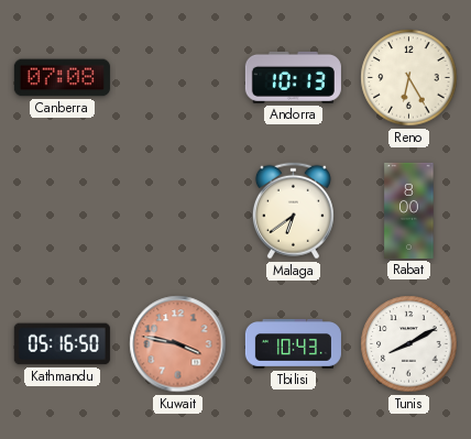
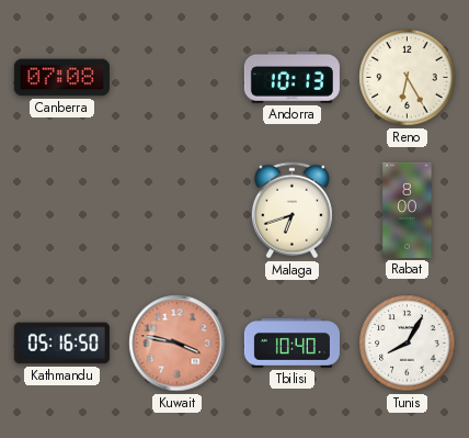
Malaga: 6:39 -> 6:42 (291, 211)
Tbilisi: 10:43 -> 10:40 (291, 344)
Tunis: 8:10 -> 8:05 (408, 344)
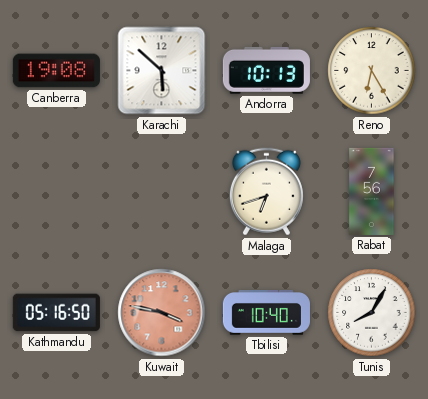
Canberra: 07:08 -> 19:08 (56, 71)
Karachi: none -> 5:52 (162, 71)
Rabat: 8:00 -> 7:56 (372, 191)
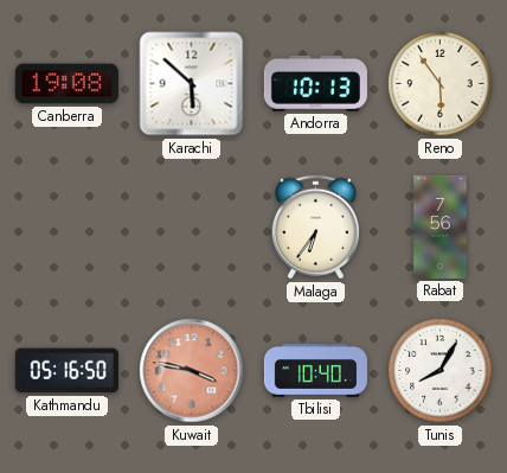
Reno: 6:25 -> 5:54 (441, 84)
Malaga: 6:42 -> 6:36 (315, 228)
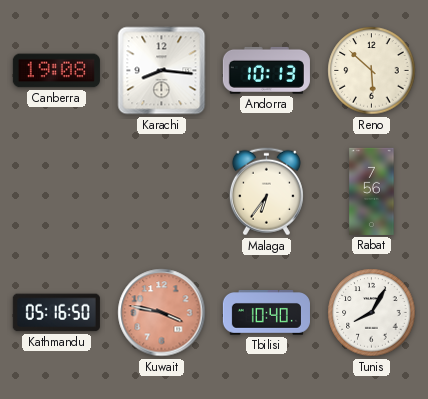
Karachi: 5:52 -> 8:16 (162, 71)
Reno: 5:54 -> 5:52 (372, 71)
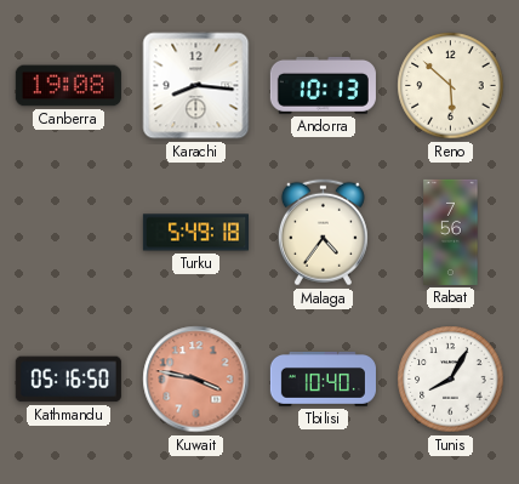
Turku: none -> 5:49 (195, 233)
Malaga: 6:36 -> 4:36 (323, 233)
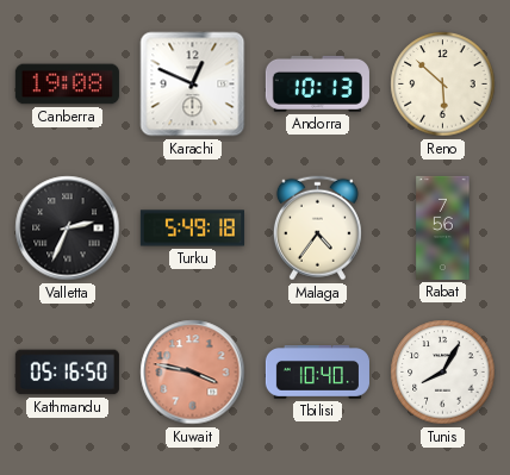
Karachi: 8:16 -> 12:49 (193, 85)
Valletta: none -> 2:34 (68, 229)
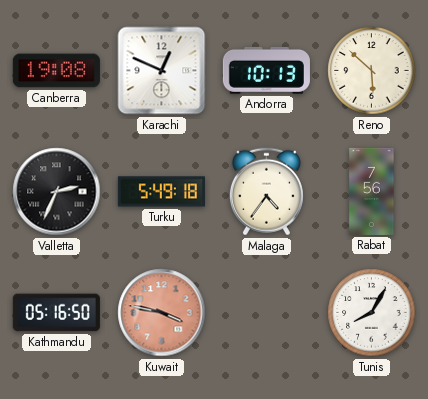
Tbilisi: 10:40 -> none (317, 373)
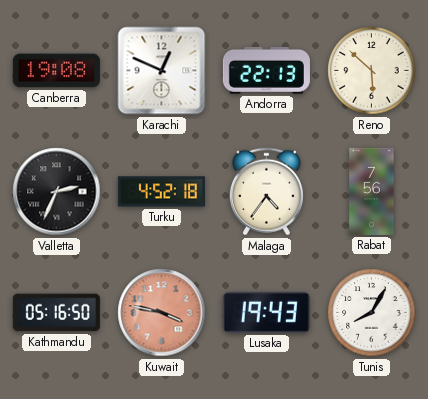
Andorra: 10:13 -> 22:13 (266, 70)
Turku: 5:49 -> 4:52 (161, 192)
Lusaka: none -> 19:43 (266, 312)
